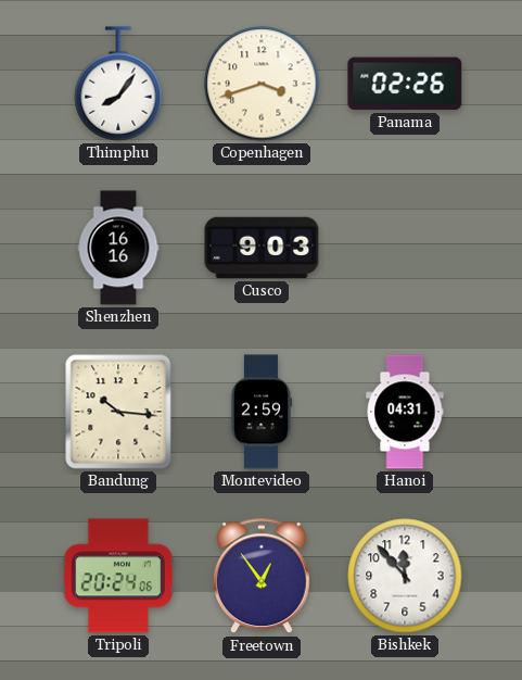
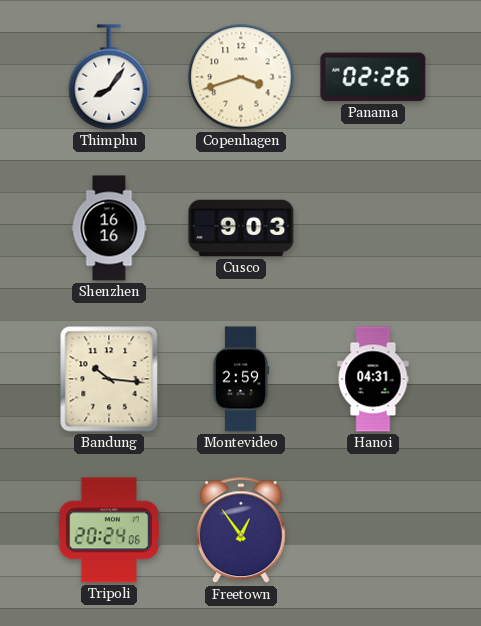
Bishkek: 11:53 -> none (405, 576)
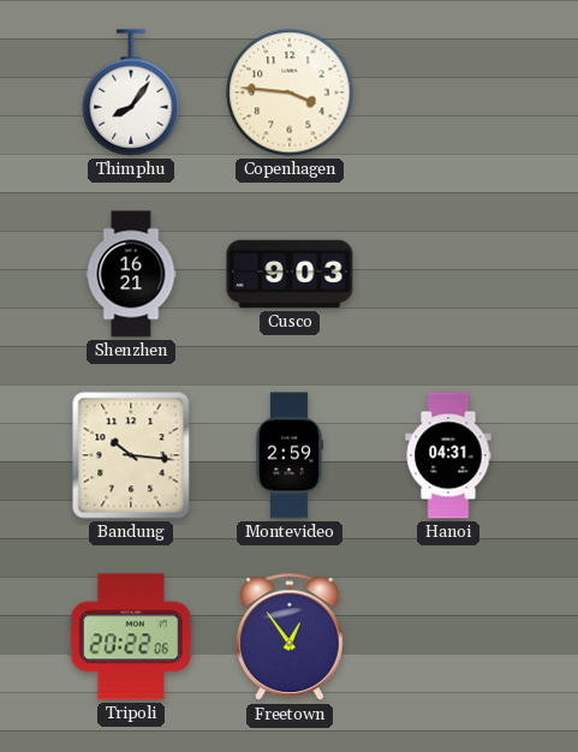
Copenhagen: 3:42 -> 3:46 (290, 92)
Panama: 02:26 -> none (373, 77)
Shenzhen: 16:16 -> 16:21 (131, 274)
Tripoli: 20:24 -> 20:22 (131, 637)
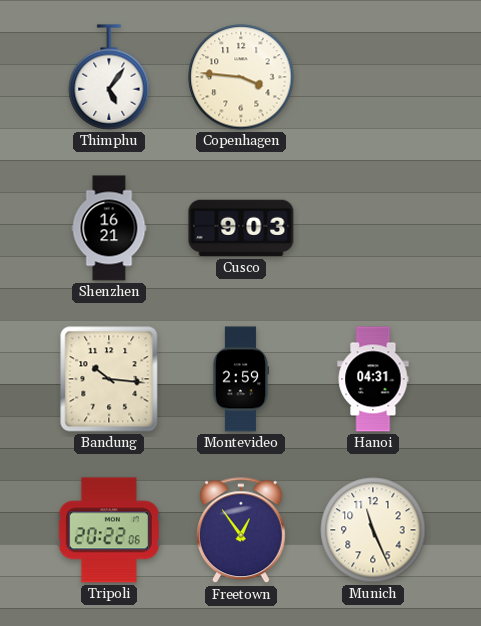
Thimphu: 8:06 -> 5:06 (109, 77)
Munich: none -> 11:26 (373, 530)
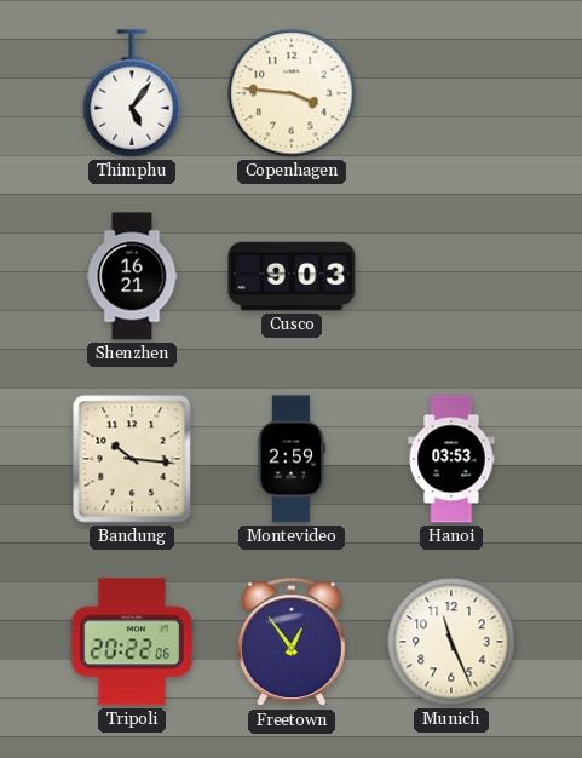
Hanoi: 04:31 -> 03:53 (451, 459)
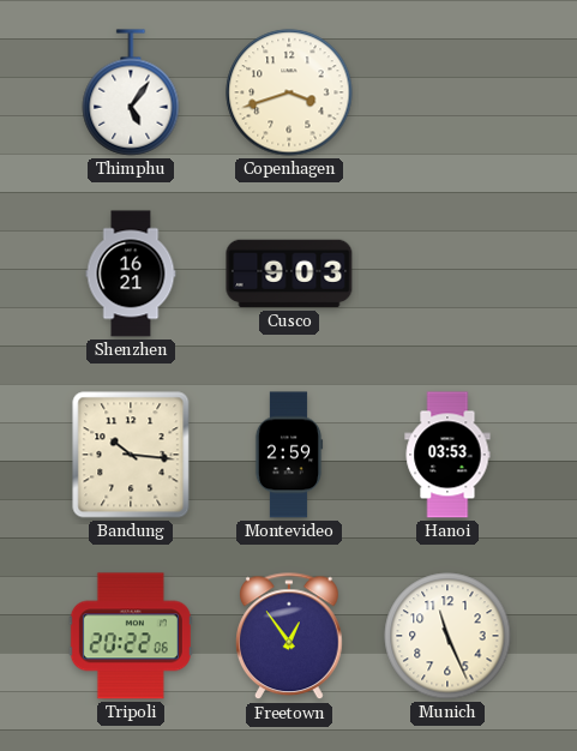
Copenhagen: 3:46 -> 3:42 (289, 92)
